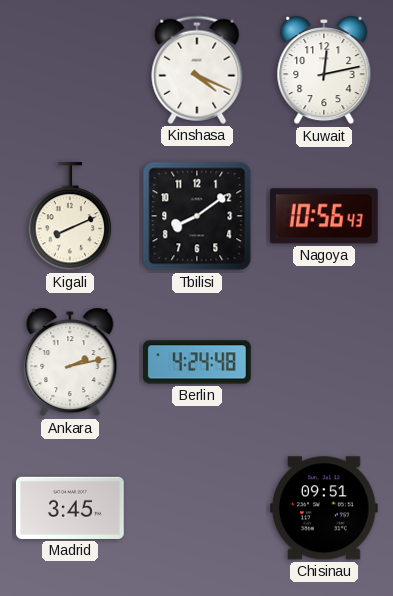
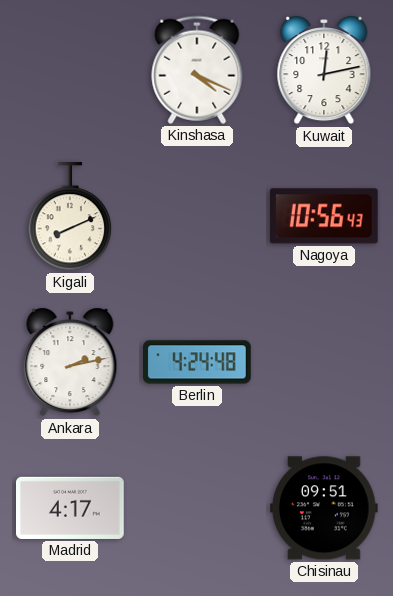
Tbilisi: 8:09 -> none (197, 216)
Madrid: 3:45 -> 4:17 (71, 508)
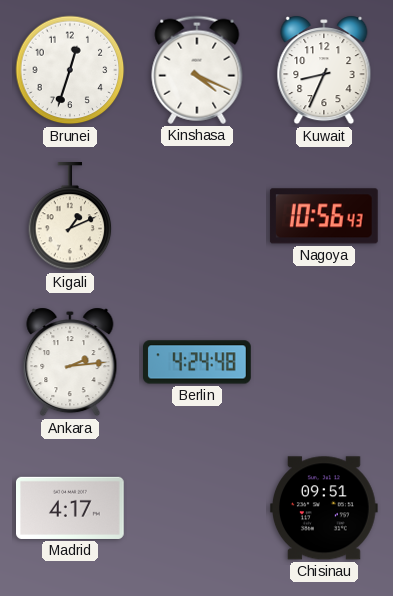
Brunei: none -> 12:33 (70, 70)
Kuwait: 12:13 -> 8:34 (324, 70)
Kigali: 8:11 -> 1:11 (70, 217)
Ankara: 2:13 -> 2:14 (70, 362)
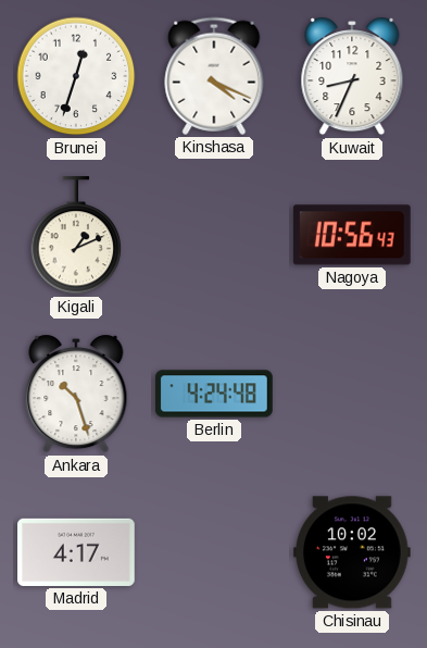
Ankara: 2:14 -> 10:27 (76, 394)
Chisinau: 09:51 -> 10:02 (352, 552)
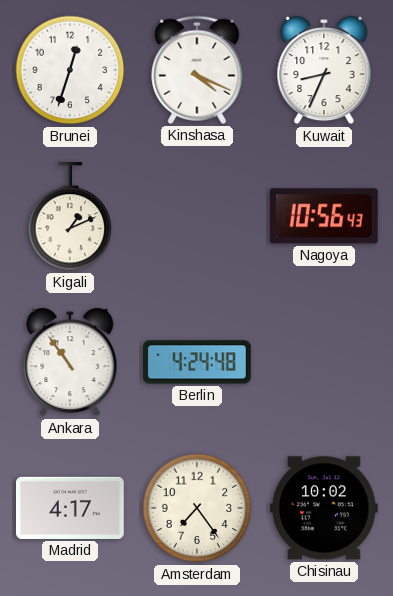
Ankara: 10:27 -> 10:54 (70, 362)
Amsterdam: none -> 7:24 (197, 508)
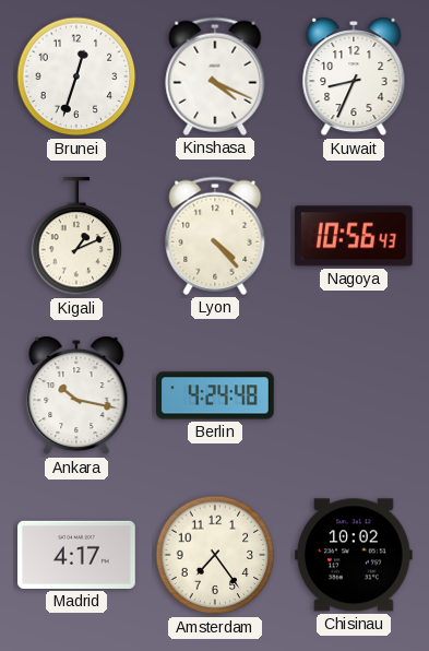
Lyon: none -> 4:23 (215, 236)
Ankara: 10:54 -> 10:17 (76, 395)
